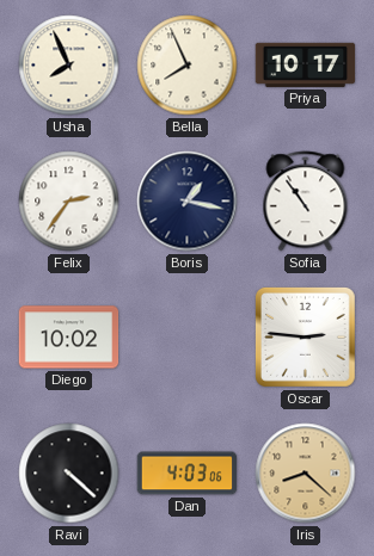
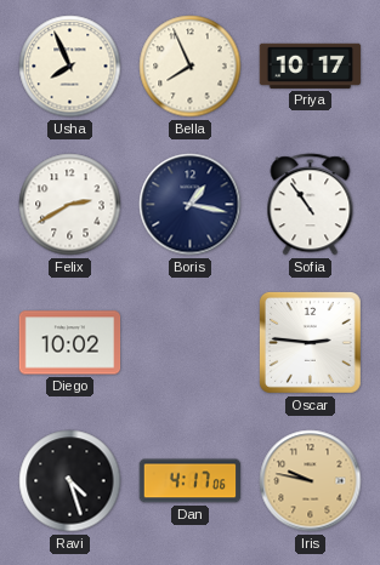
Felix: 2:36 -> 2:40 (70, 205)
Ravi: 4:22 -> 4:27 (70, 481)
Dan: 4:03 -> 4:17 (191, 481)
Iris: 8:22 -> 9:47 (311, 481)
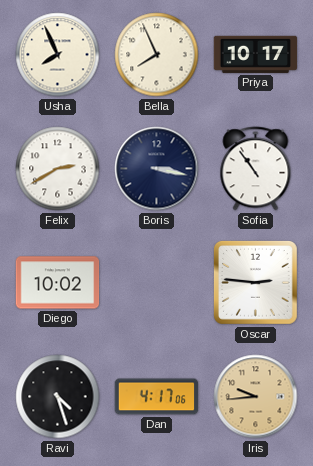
Boris: 1:17 -> 3:17 (157, 169)
Iris: 9:47 -> 9:44 (256, 397)
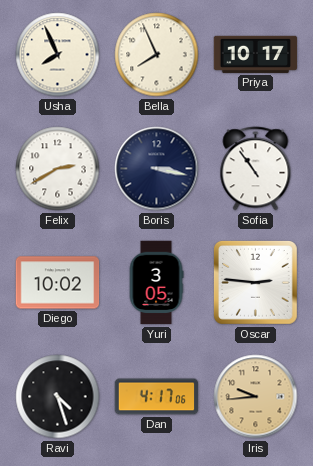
Yuri: none -> 3:05 (156, 283)
